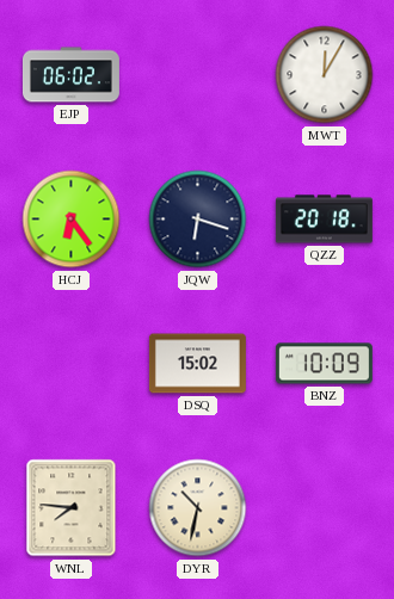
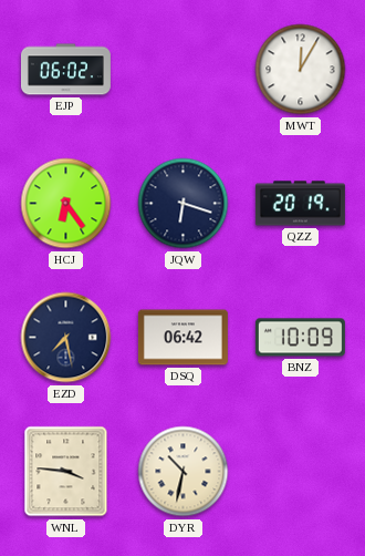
QZZ: 20:18 -> 20:19 (300, 204)
EZD: none -> 7:28 (66, 338)
DSQ: 15:02 -> 06:42 (182, 338)
WNL: 7:46 -> 3:46 (66, 472)
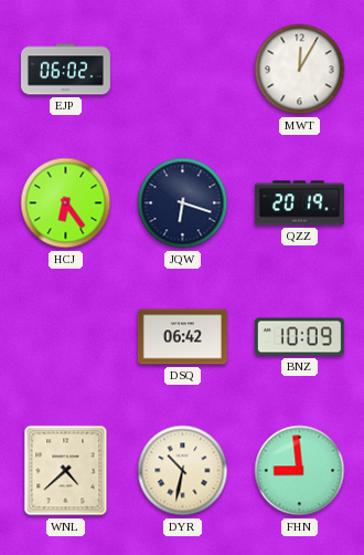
EZD: 7:28 -> none (66, 338)
WNL: 3:46 -> 4:38 (66, 471)
FHN: none -> 8:59 (300, 471)
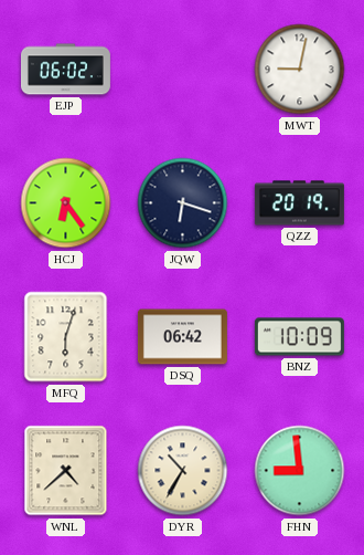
MWT: 12:05 -> 9:02 (300, 70)
MFQ: none -> 6:03 (66, 337)
DYR: 10:32 -> 10:35 (183, 471)
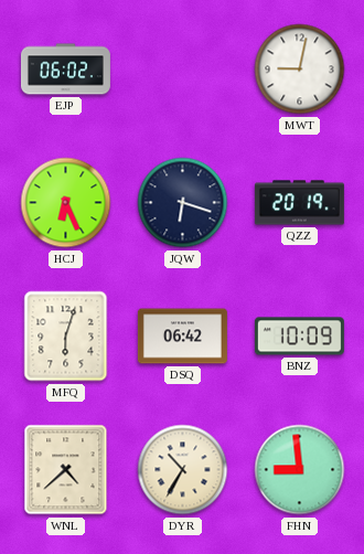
HCJ: 6:24 -> 6:26 (66, 203)
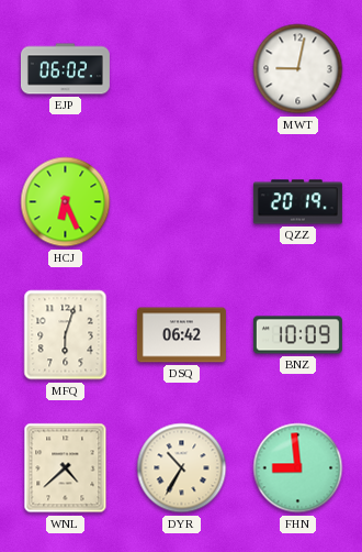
JQW: 6:18 -> none (183, 203)
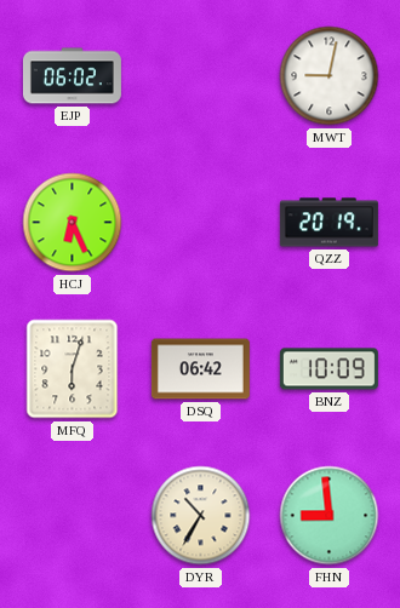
WNL: 4:38 -> none (66, 468)
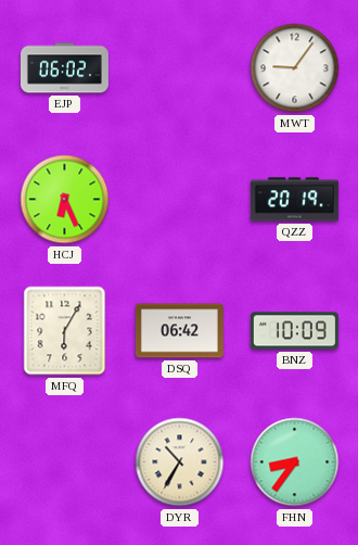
MWT: 9:02 -> 9:06 (295, 68)
MFQ: 6:03 -> 6:05 (65, 331)
FHN: 8:59 -> 8:36 (295, 462)
